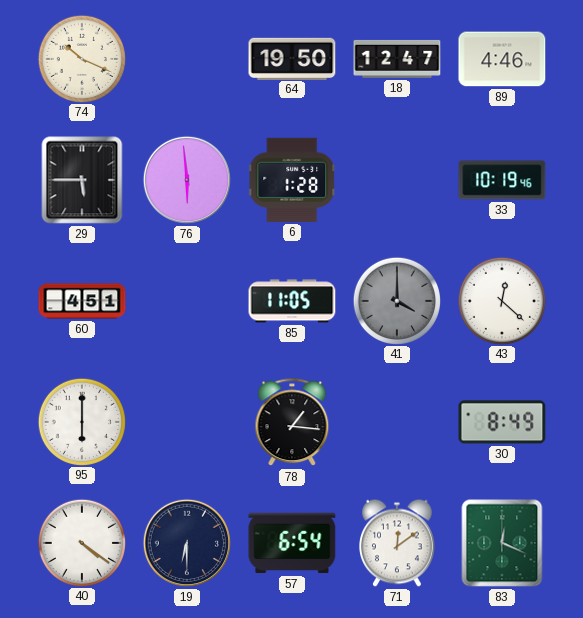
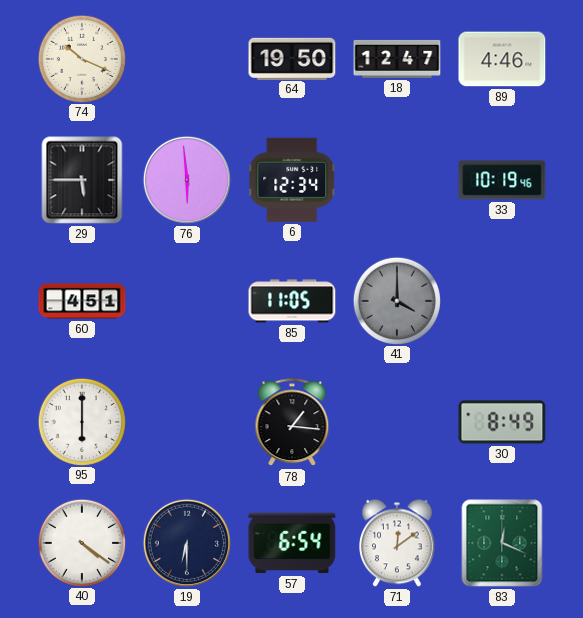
6: 1:28 -> 12:34 (293, 180)
43: 12:22 -> none (501, 300)
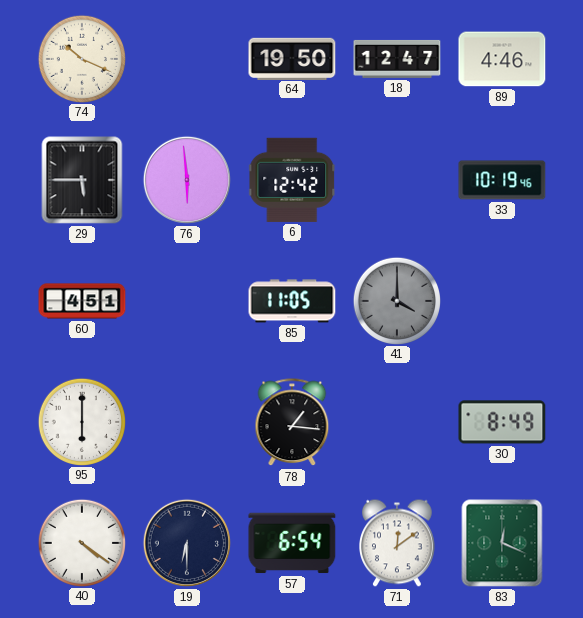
6: 12:34 -> 12:42 (293, 180)
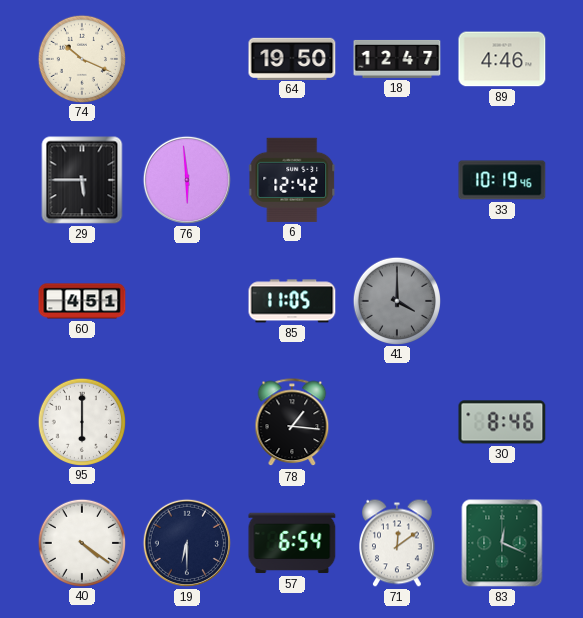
30: 8:49 -> 8:46 (502, 422)
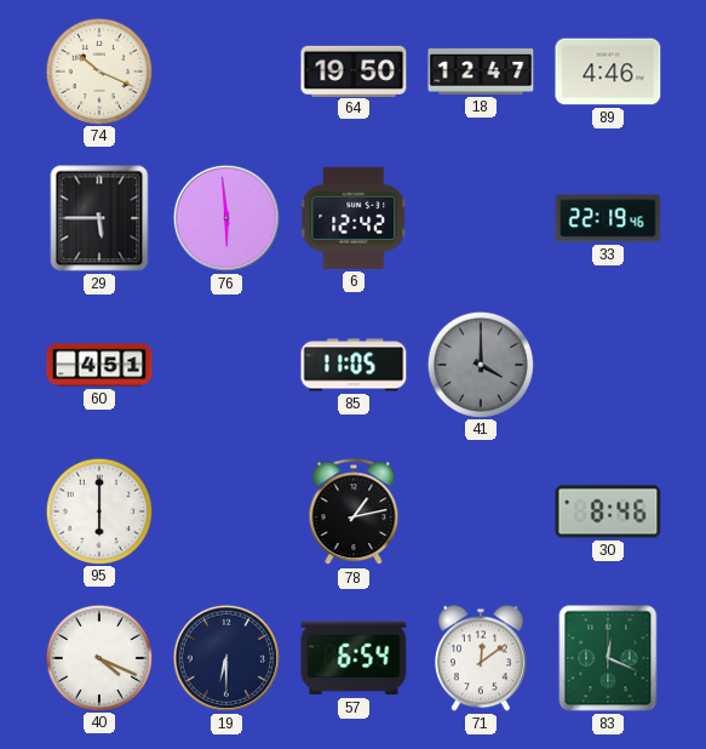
33: 10:19 -> 22:19 (608, 218)
78: 1:16 -> 1:13 (354, 513)
40: 4:21 -> 4:19 (98, 657)
